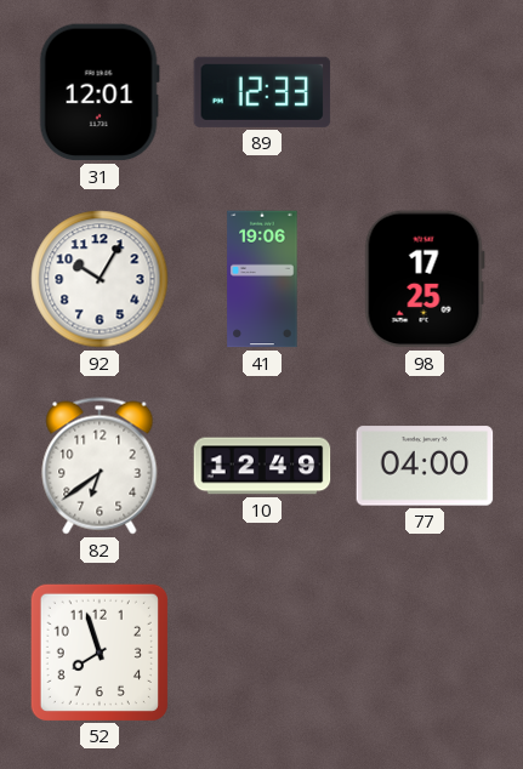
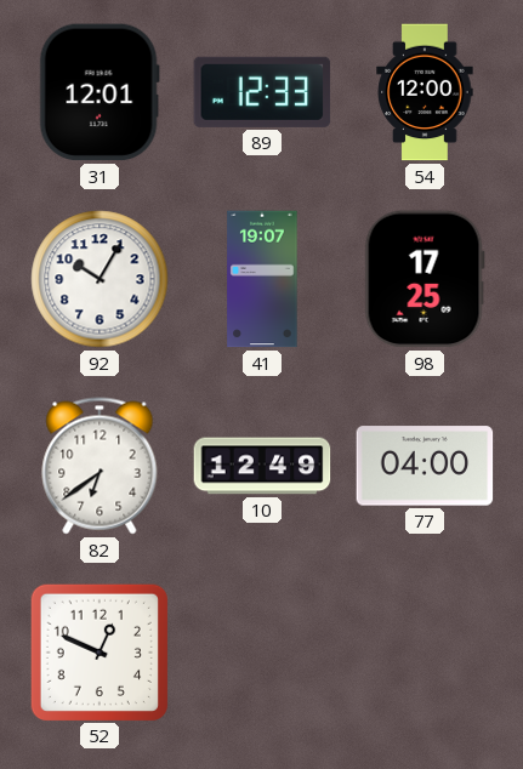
54: none -> 12:00 (425, 92)
41: 19:06 -> 19:07 (262, 279)
52: 7:57 -> 12:49 (98, 651)
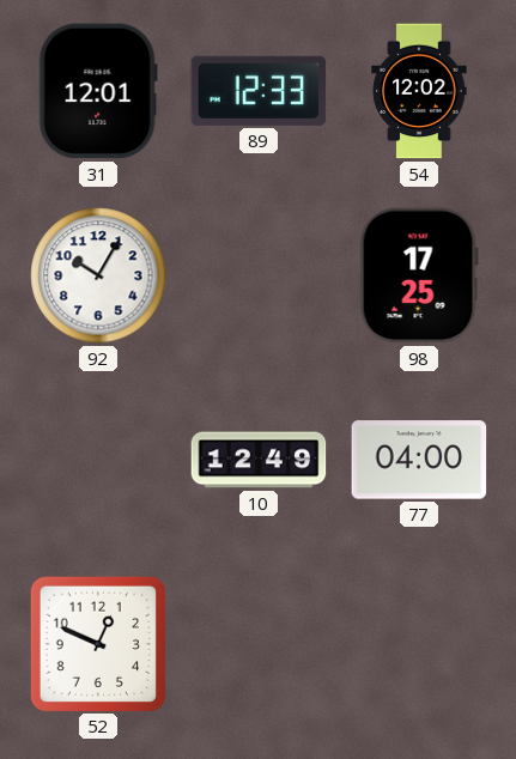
54: 12:00 -> 12:02 (419, 91)
41: 19:07 -> none (262, 279)
82: 6:39 -> none (100, 466)
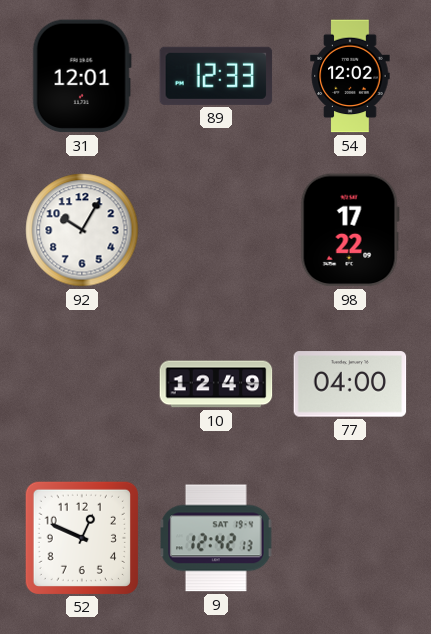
98: 17:25 -> 17:22 (350, 230)
9: none -> 12:42 (216, 538)
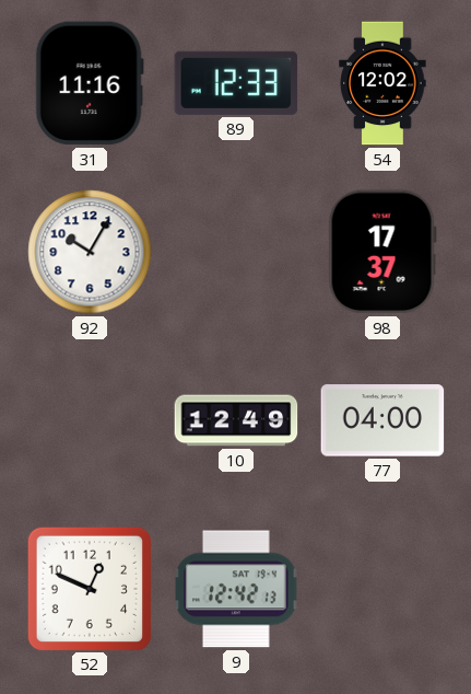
31: 12:01 -> 11:16 (90, 83)
98: 17:22 -> 17:37 (382, 252)
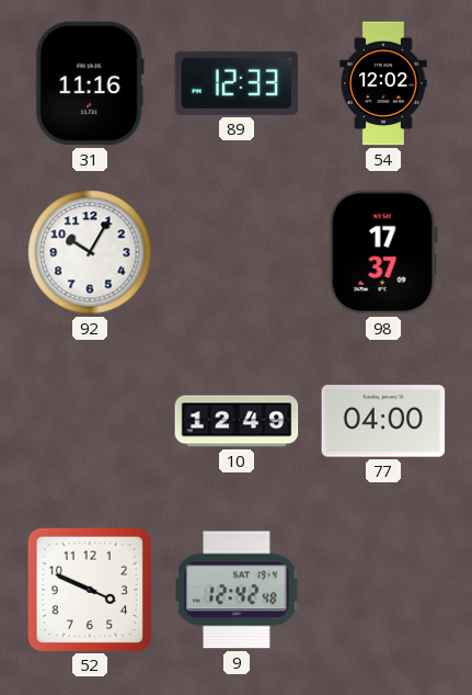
52: 12:49 -> 3:49 (89, 589)
9: 12:42:13 -> 12:42:48 (237, 590)
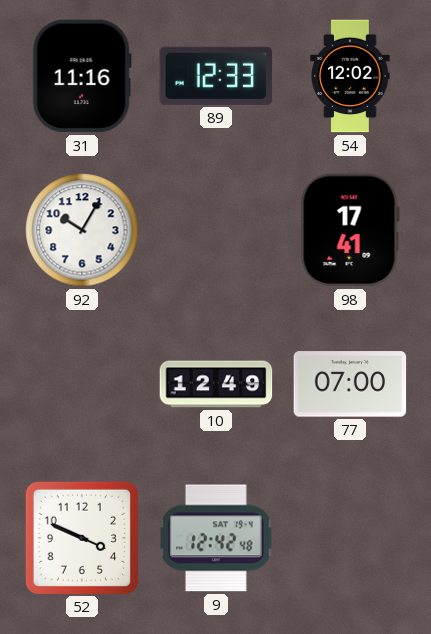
98: 17:37 -> 17:41 (350, 230)
77: 04:00 -> 07:00 (350, 384)
